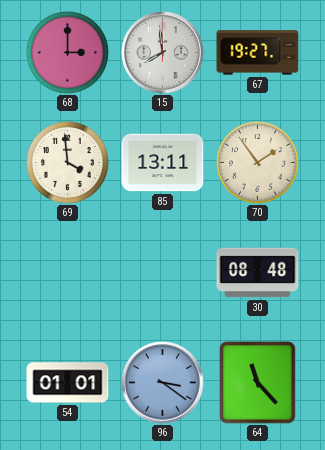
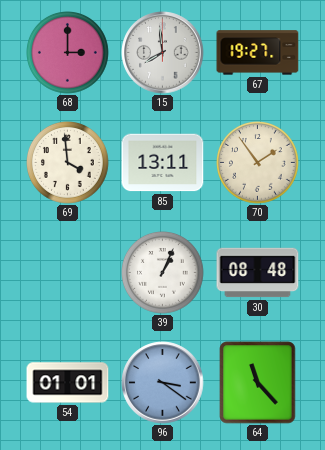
39: none -> 1:04 (163, 273)
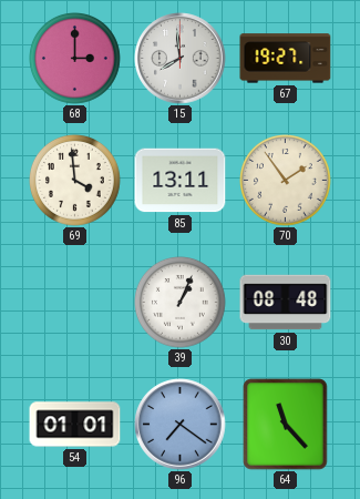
96: 3:21 -> 7:21 (181, 425)
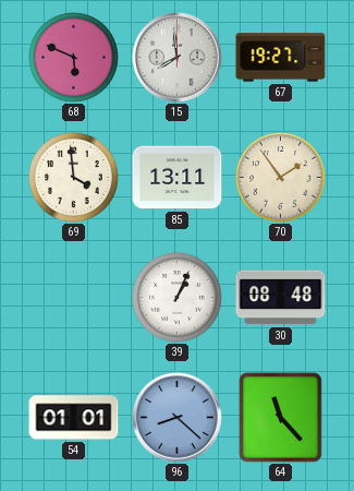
68: 3:00 -> 5:49 (74, 58)
96: 7:21 -> 8:22 (178, 418)
